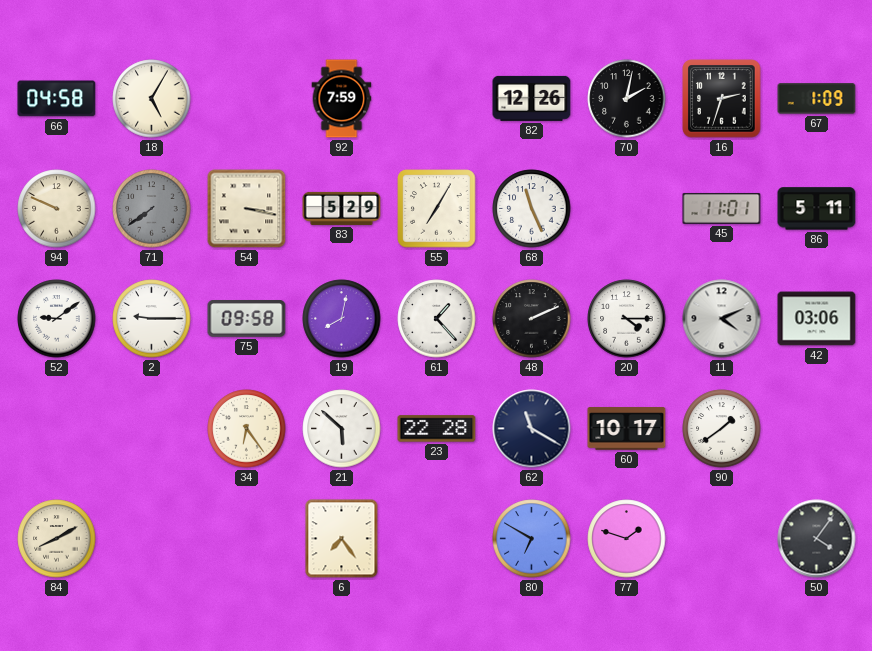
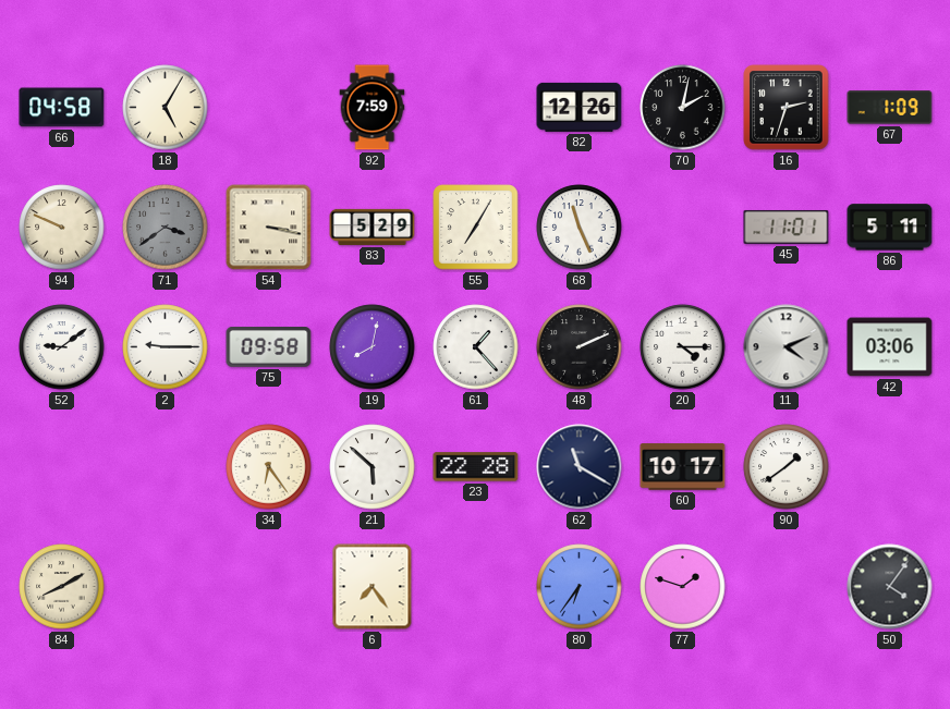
71: 7:39 -> 3:39 (166, 228)
80: 6:50 -> 6:36 (580, 587)
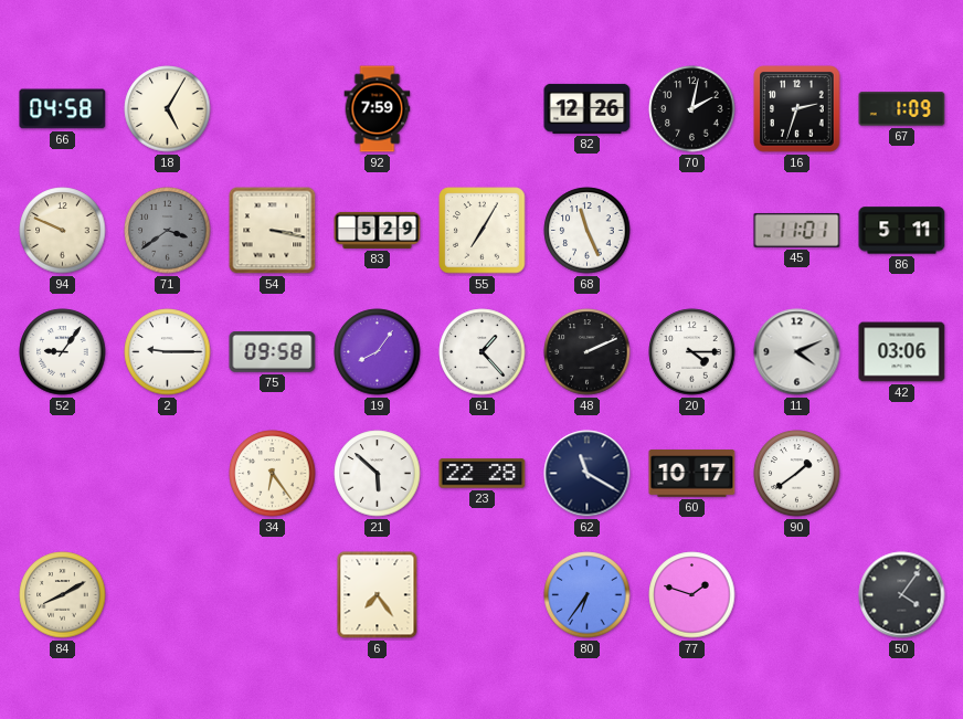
52: 9:09 -> 9:06 (63, 352)
19: 8:02 -> 8:06 (378, 352)
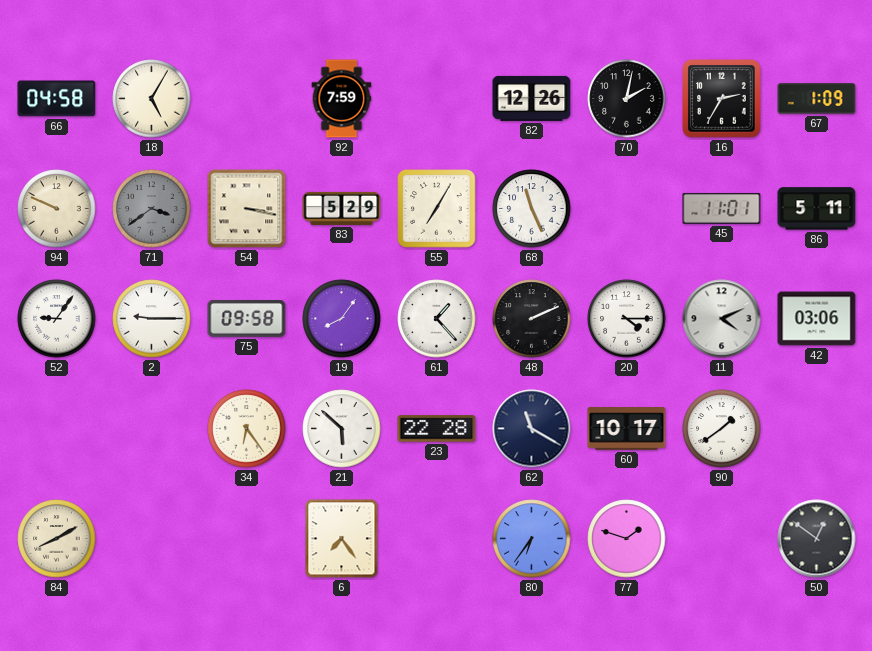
16: 2:33 -> 2:35 (722, 99)
50: 4:06 -> 12:51 (817, 539)
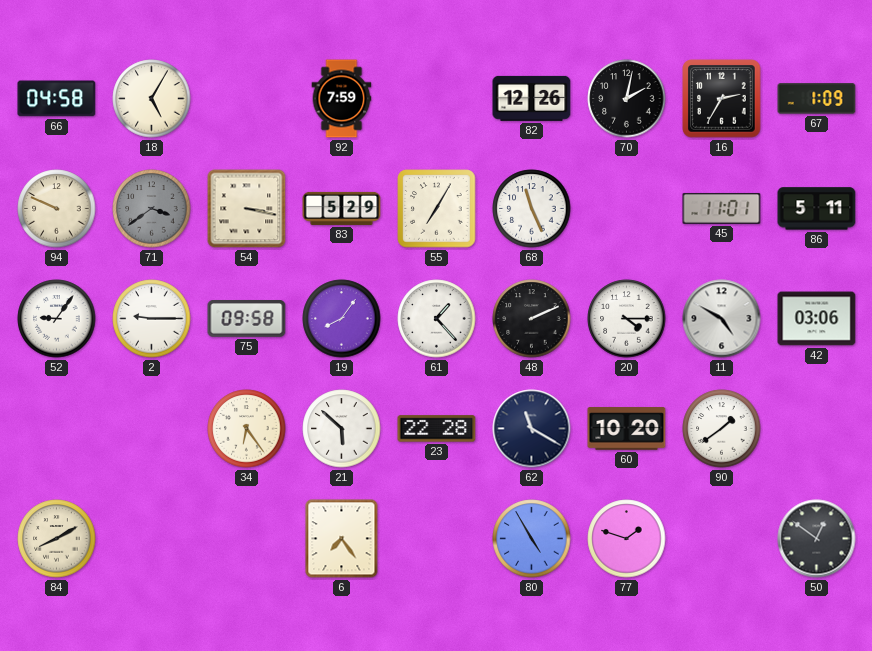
11: 4:11 -> 4:50 (722, 319)
60: 10:17 -> 10:20 (627, 429)
80: 6:36 -> 4:55 (532, 539)
